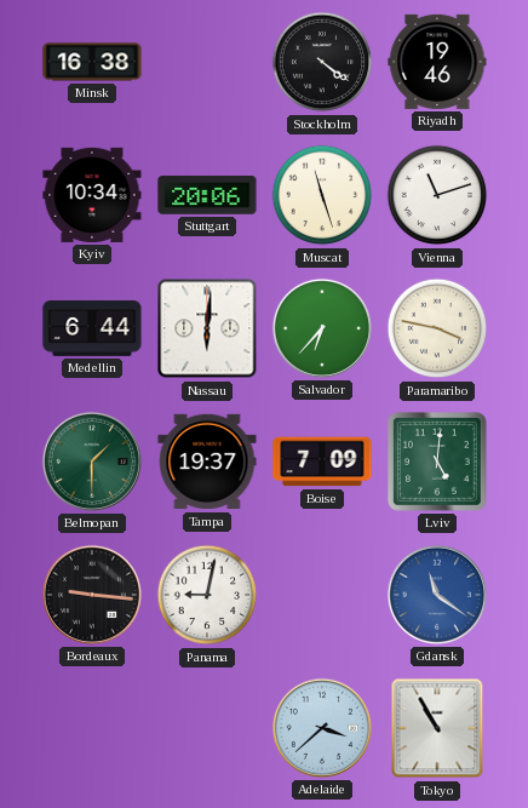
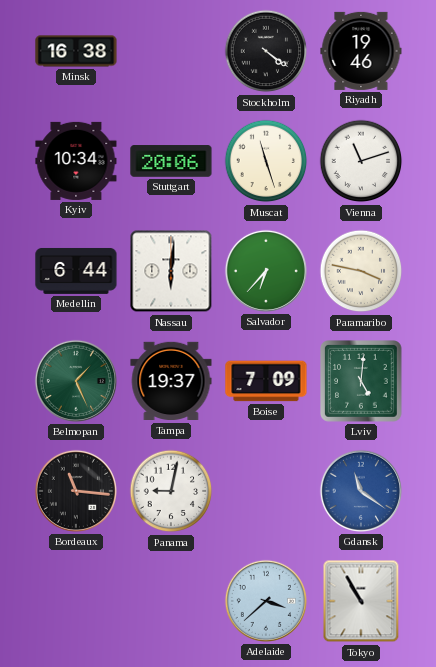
Belmopan: 1:30 -> 1:26 (76, 381)
Bordeaux: 9:16 -> 11:16 (76, 491)
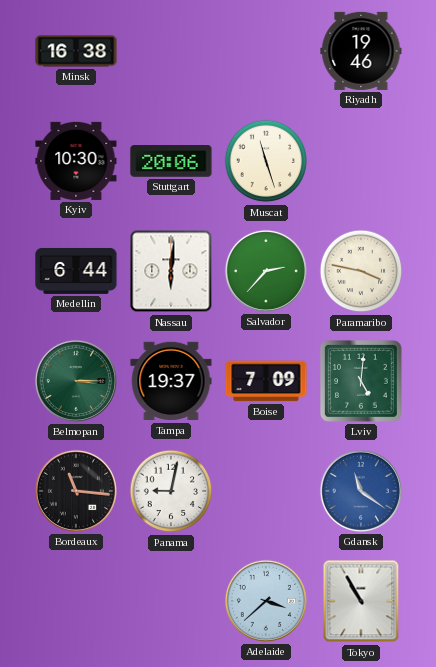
Stockholm: 4:21 -> none (266, 51)
Kyiv: 10:34 -> 10:30 (76, 161)
Vienna: 11:12 -> none (361, 161)
Salvador: 6:37 -> 2:37 (266, 271)
Belmopan: 1:26 -> 3:15 (76, 381)
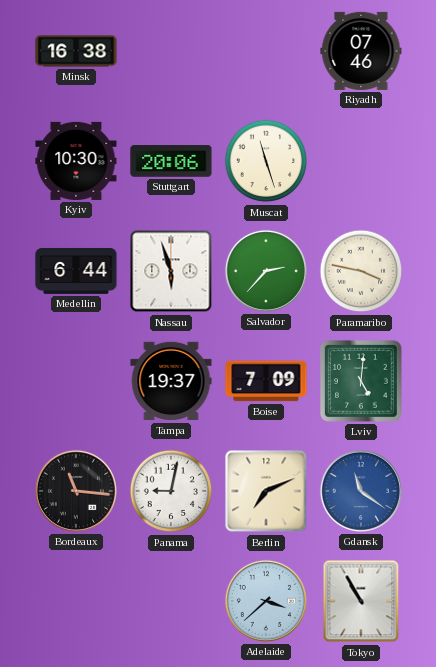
Riyadh: 19:46 -> 07:46 (361, 51)
Nassau: 6:01 -> 5:57 (171, 271)
Belmopan: 3:15 -> none (76, 381)
Berlin: none -> 7:11 (266, 491)
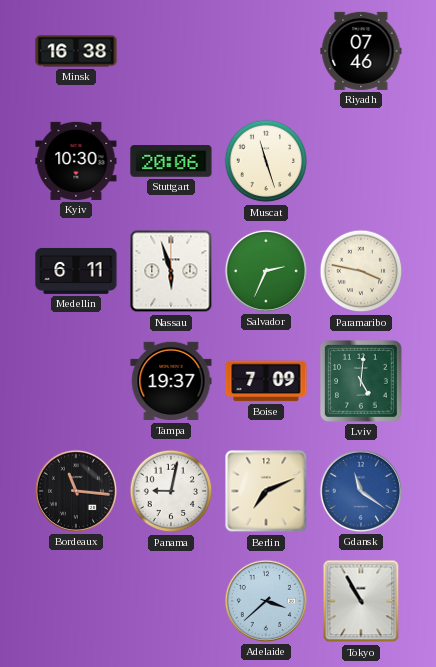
Medellin: 6:44 -> 6:11 (76, 271)
Salvador: 2:37 -> 2:34 (266, 271)
